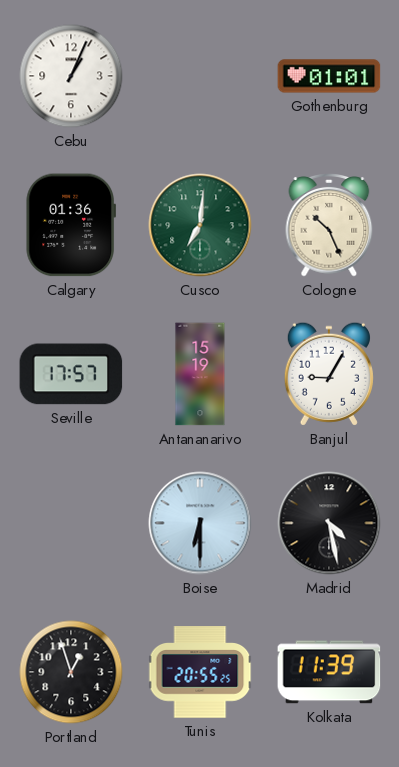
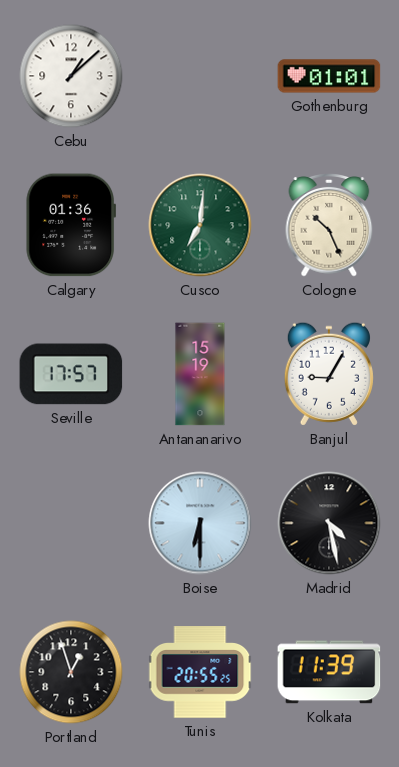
Cebu: 1:04 -> 1:08 (71, 76)
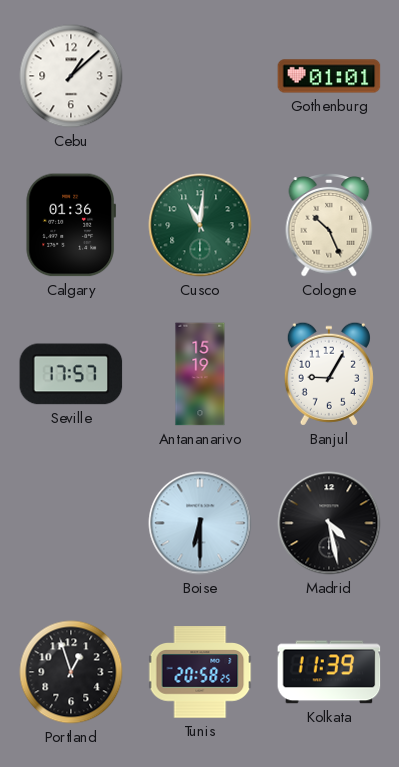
Cusco: 7:01 -> 11:01 (200, 225)
Tunis: 20:55 -> 20:58 (200, 672)
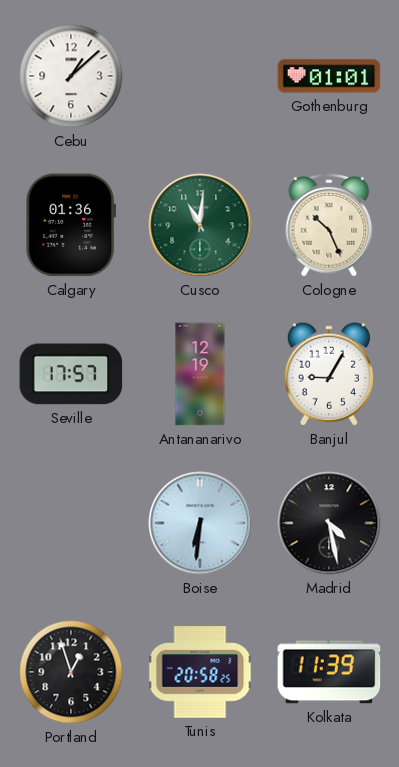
Antananarivo: 15:19 -> 12:19 (200, 374)
Boise: 6:30 -> 6:31 (200, 523)
